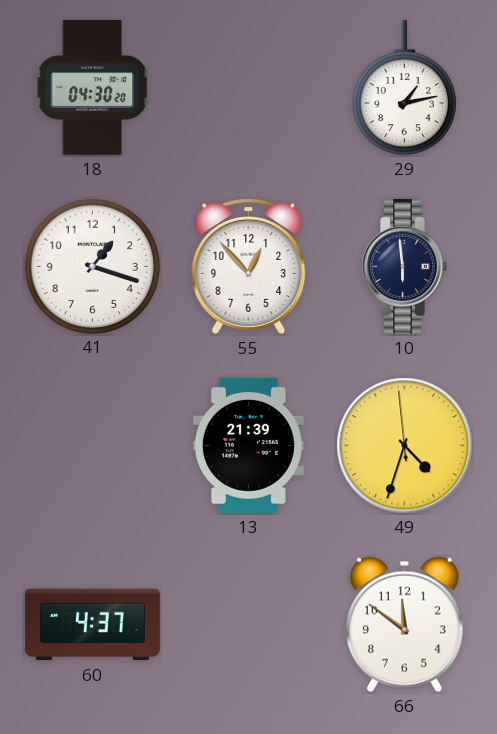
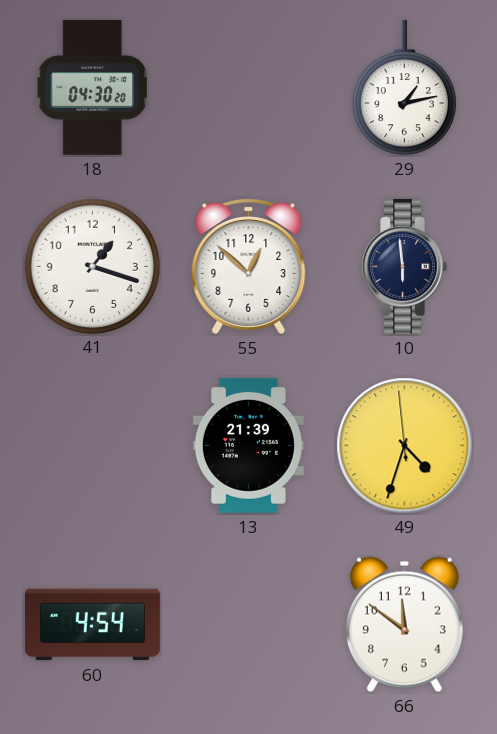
55: 12:53 -> 12:52 (249, 266)
60: 4:37 -> 4:54 (92, 625)
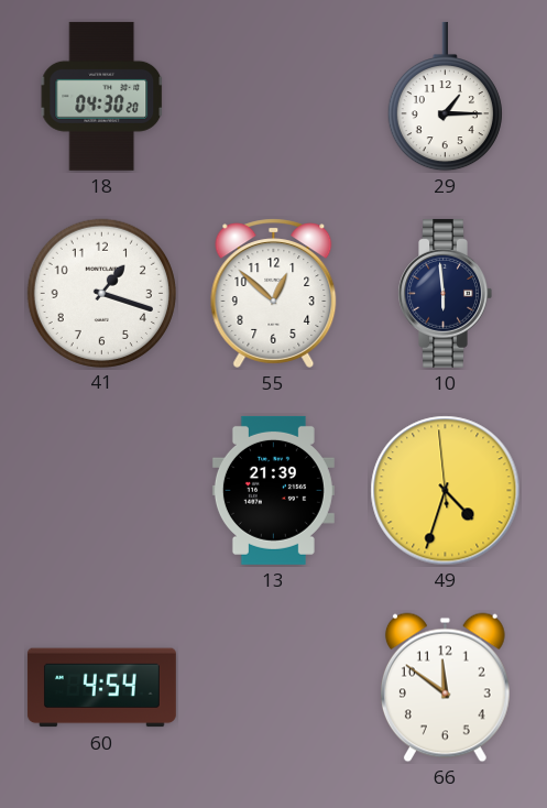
29: 1:13 -> 1:15 (445, 97)
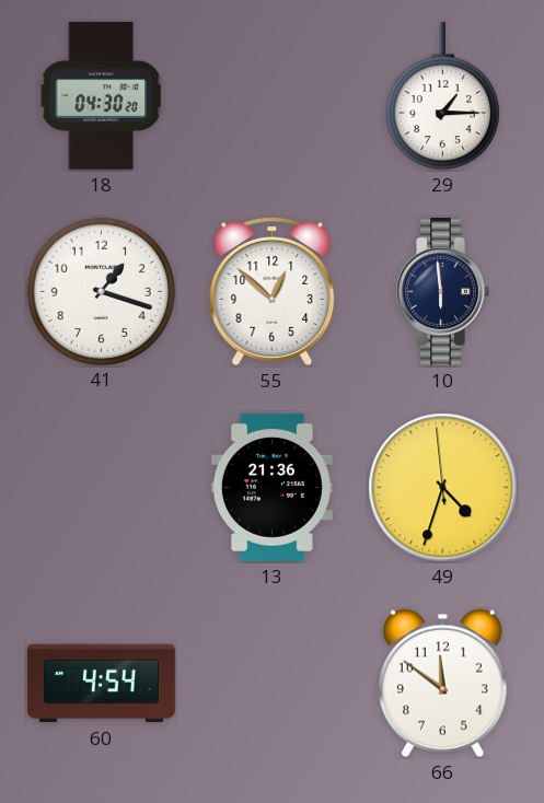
13: 21:39 -> 21:36 (271, 487)
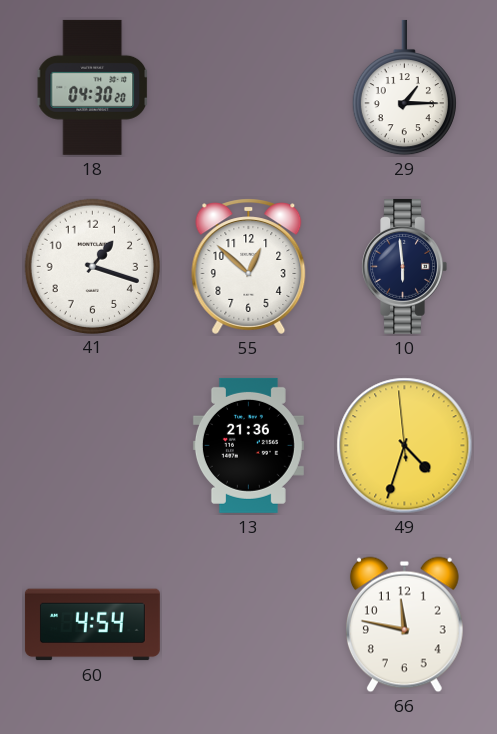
66: 11:51 -> 11:47 (404, 625)
